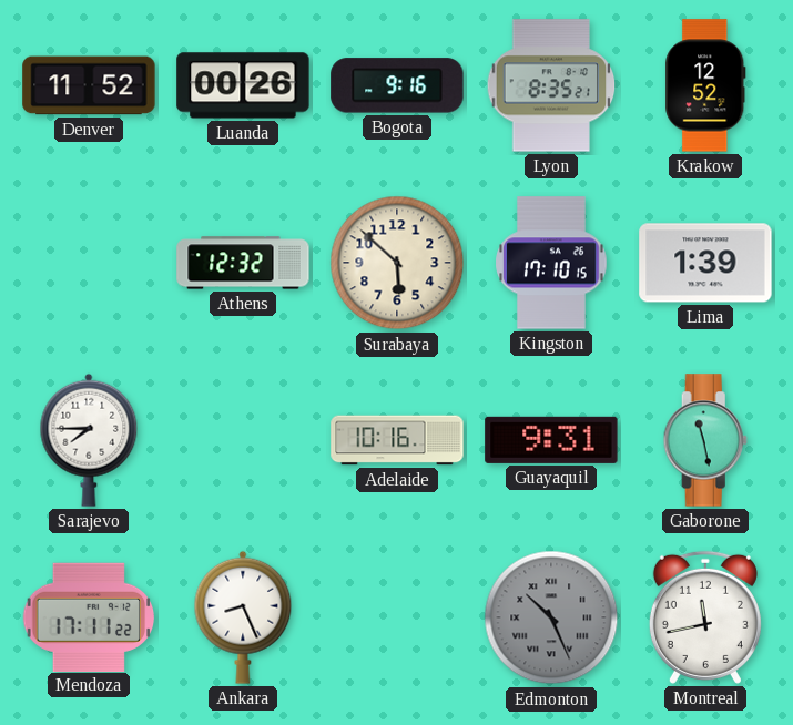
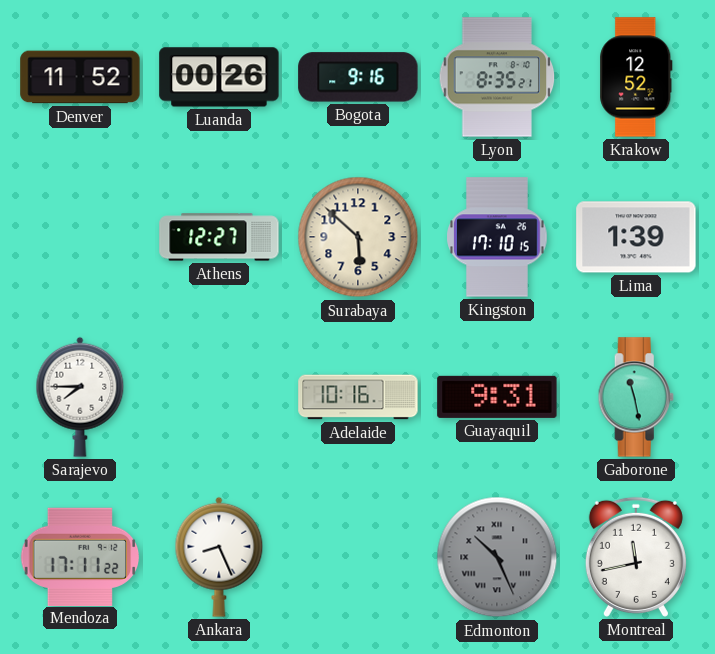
Athens: 12:32 -> 12:27 (219, 237)
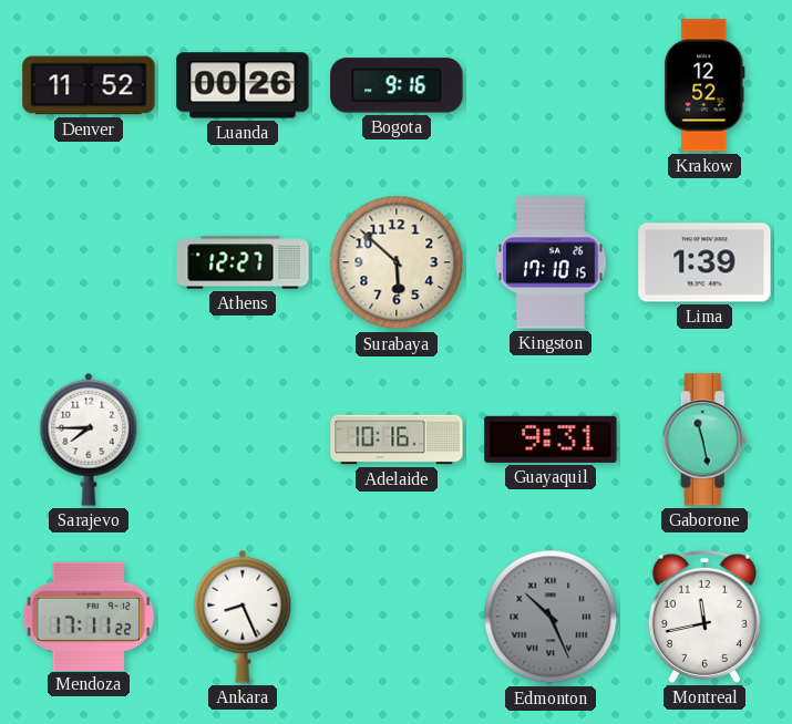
Lyon: 8:35 -> none (497, 77)
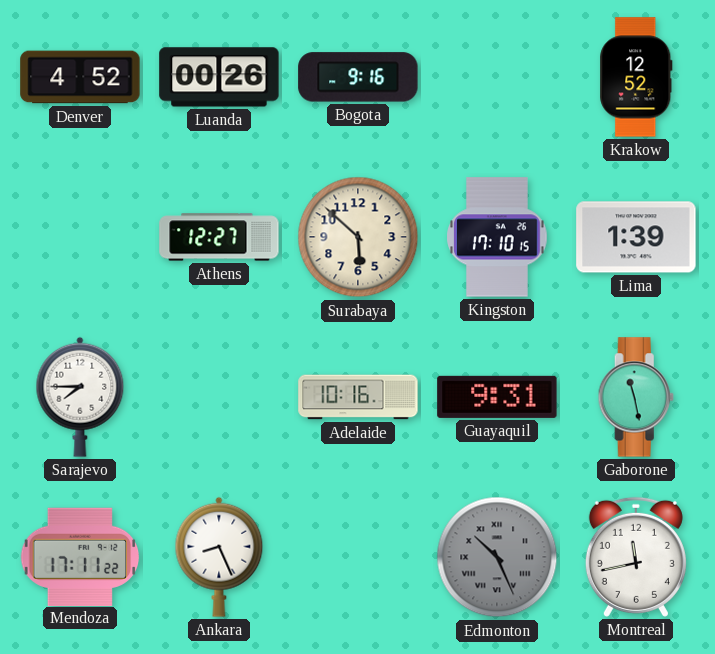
Denver: 11:52 -> 4:52 (80, 77)
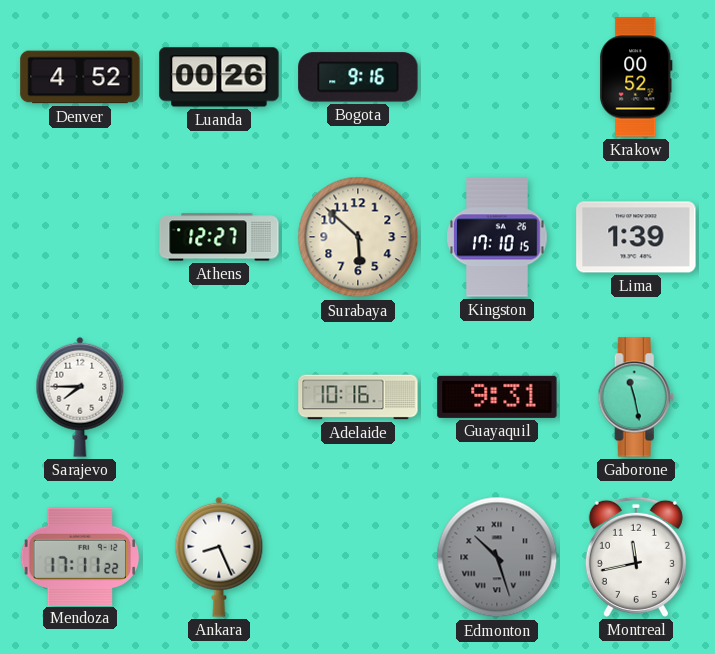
Krakow: 12:52 -> 00:52 (636, 77)
Edmonton: 10:26 -> 10:27 (497, 557)
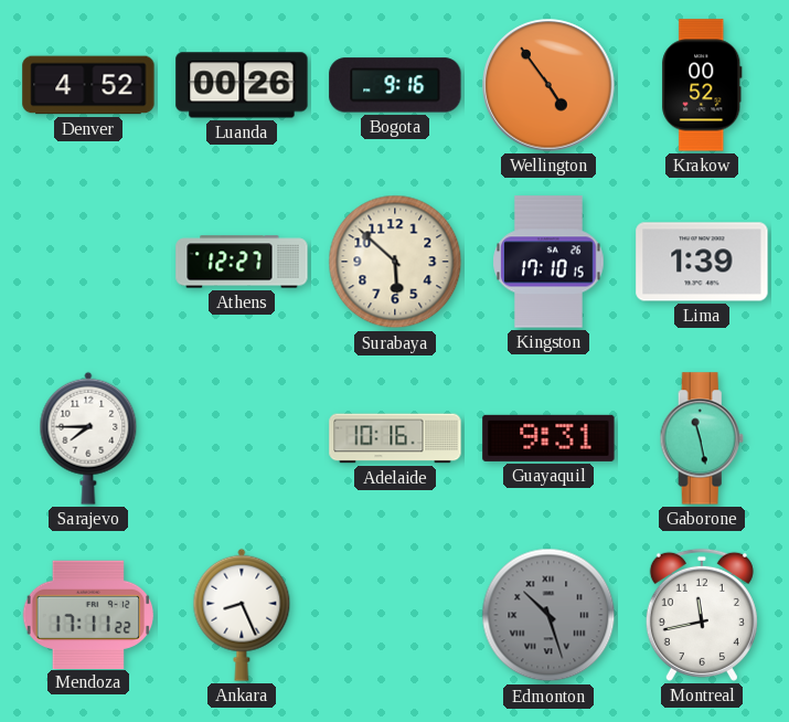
Wellington: none -> 4:54 (548, 85)
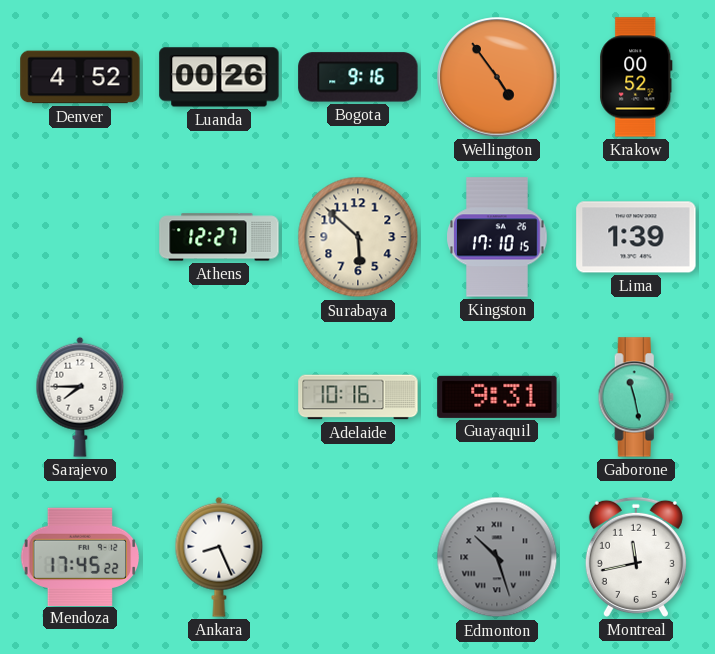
Mendoza: 17:11 -> 17:45 (80, 556)
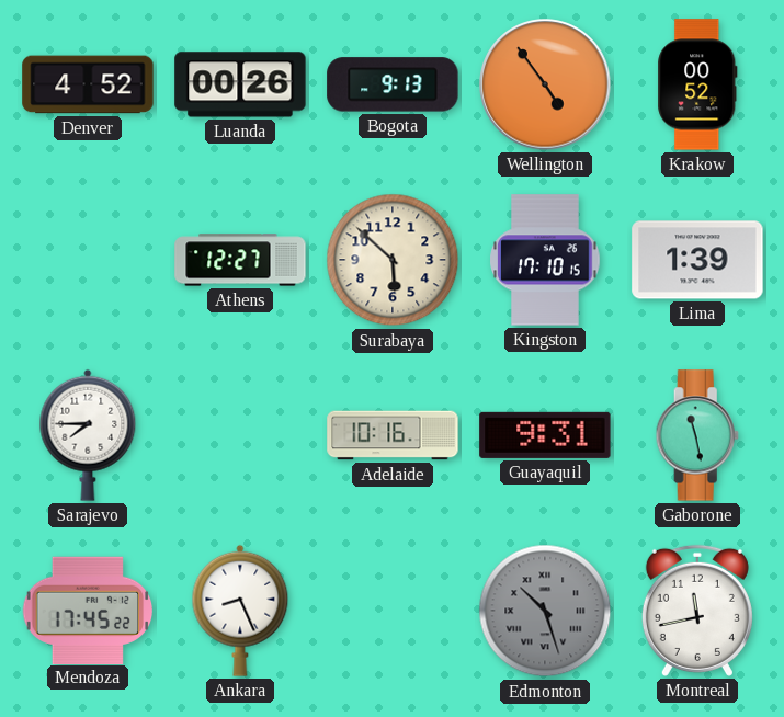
Bogota: 9:16 -> 9:13 (393, 84)
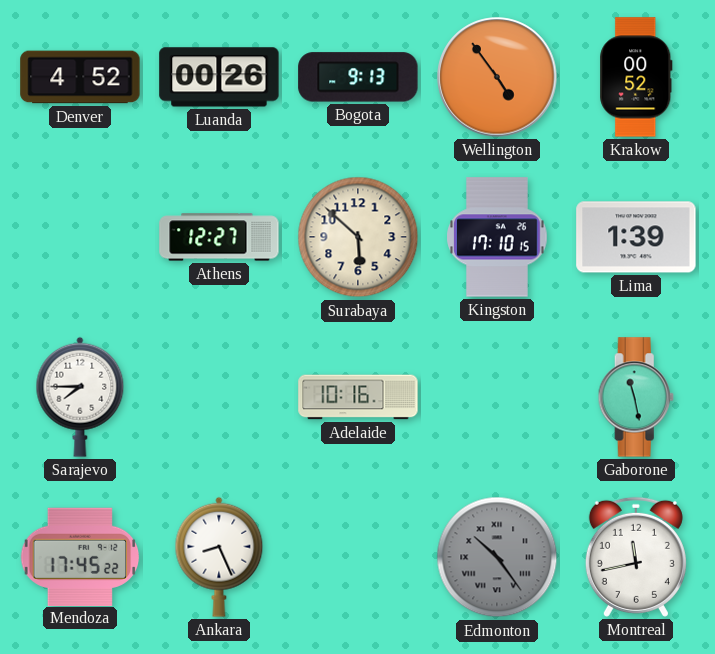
Guayaquil: 9:31 -> none (545, 435)
Edmonton: 10:27 -> 10:24 (497, 557)
